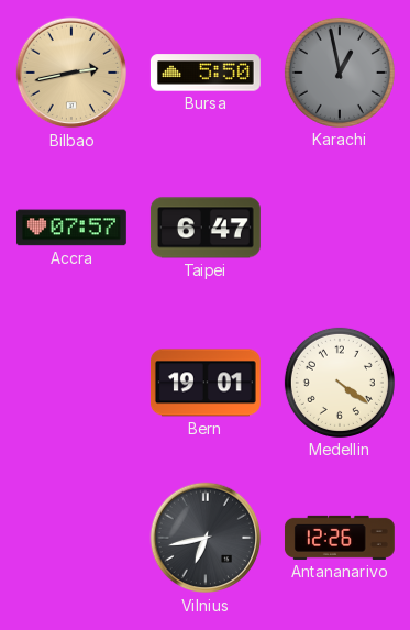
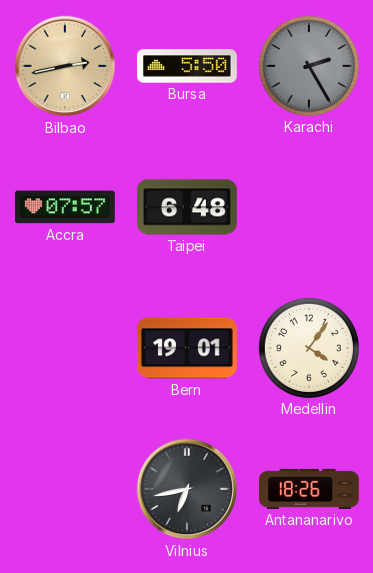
Karachi: 12:58 -> 2:25 (309, 66)
Taipei: 6:47 -> 6:48 (187, 207)
Medellin: 4:21 -> 4:06 (309, 348)
Antananarivo: 12:26 -> 18:26 (309, 489)
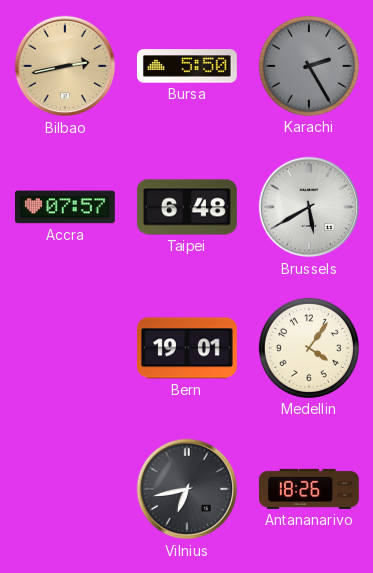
Brussels: none -> 5:40 (309, 207)
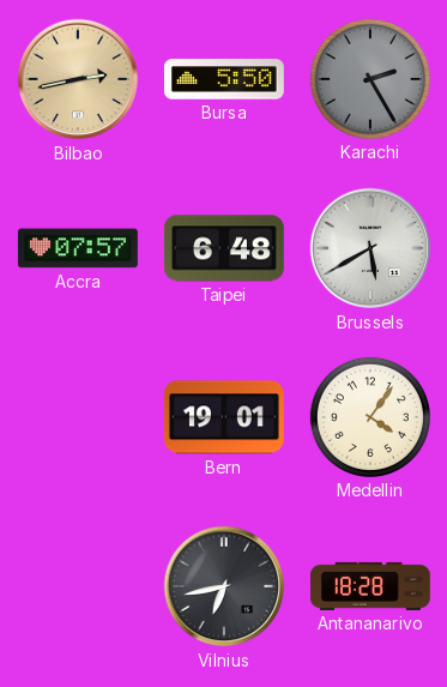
Antananarivo: 18:26 -> 18:28 (370, 586)
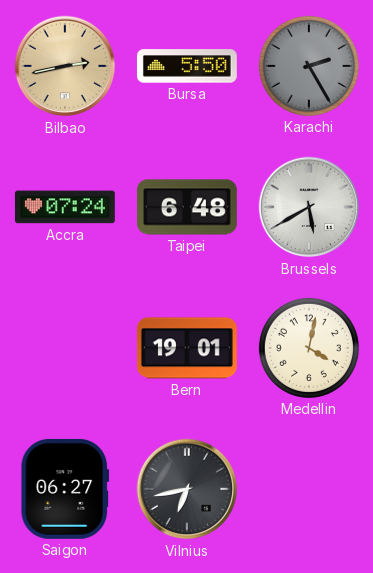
Accra: 07:57 -> 07:24 (65, 207)
Medellin: 4:06 -> 4:02 (309, 348)
Saigon: none -> 06:27 (65, 489)
Antananarivo: 18:28 -> none (370, 586)
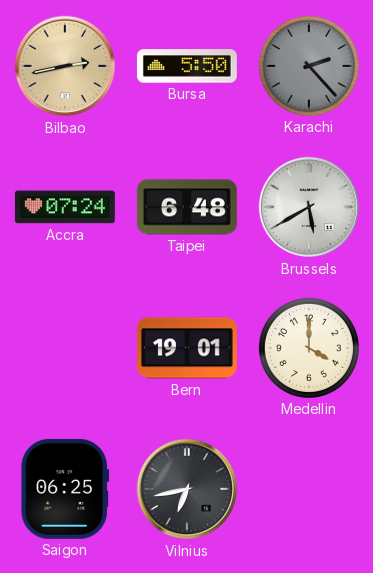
Karachi: 2:25 -> 2:23 (309, 66)
Medellin: 4:02 -> 4:00 (309, 348)
Saigon: 06:27 -> 06:25 (65, 489)
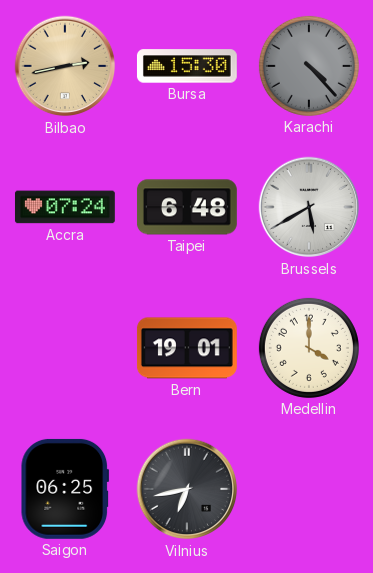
Bursa: 5:50 -> 15:30 (187, 66)
Karachi: 2:23 -> 4:23 (309, 66)
